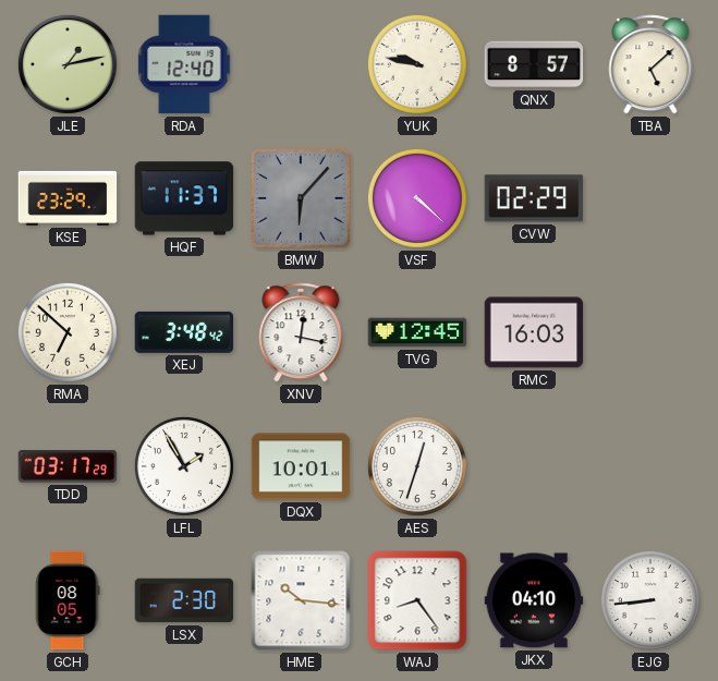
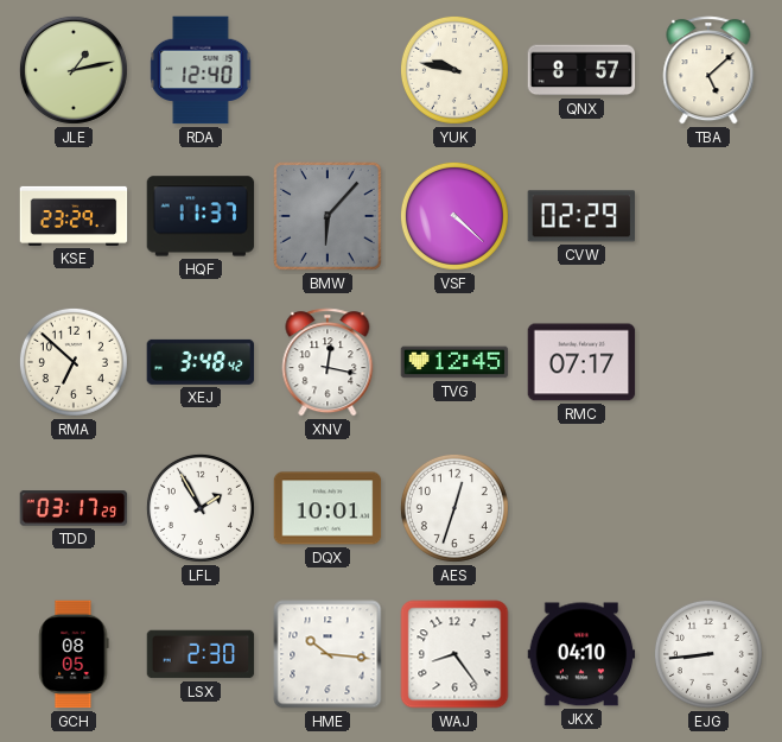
RMC: 16:03 -> 07:17 (581, 362)
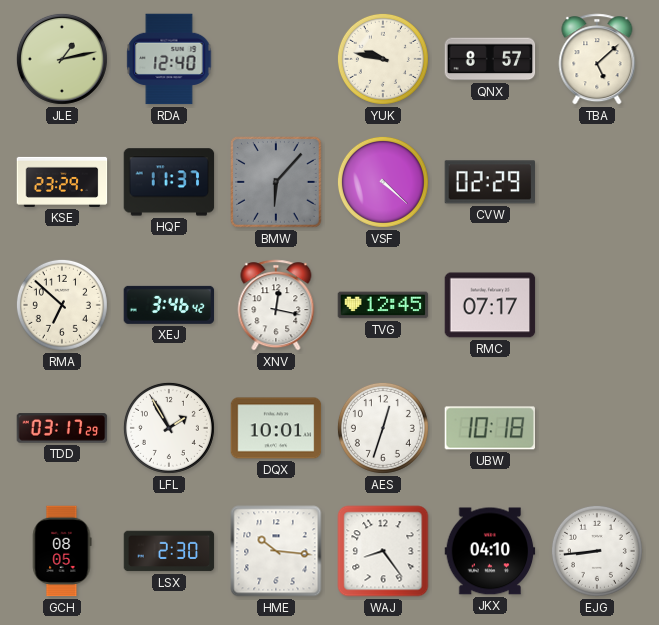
XEJ: 3:48 -> 3:46 (169, 305)
UBW: none -> 10:18 (490, 428)
